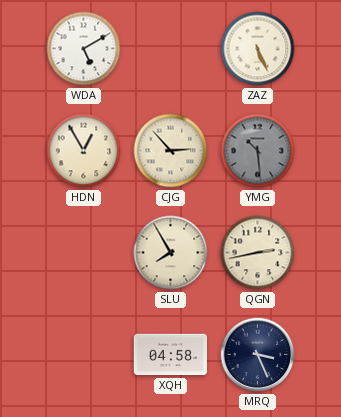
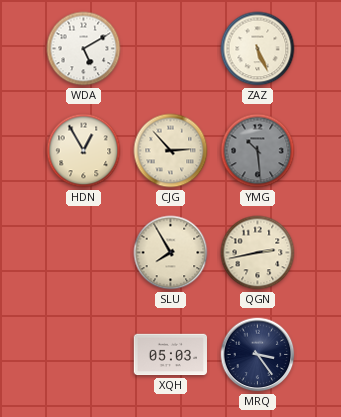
XQH: 04:58 -> 05:03 (170, 355)
MRQ: 3:26 -> 3:24 (258, 355)
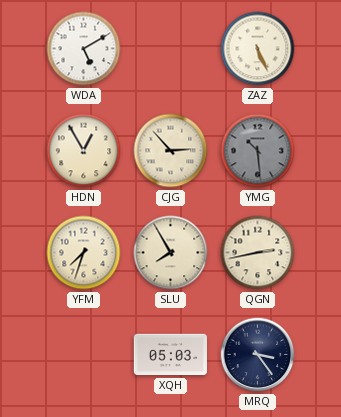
YFM: none -> 7:33 (84, 253)
